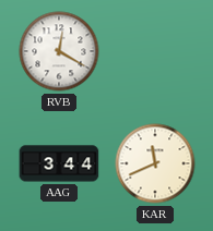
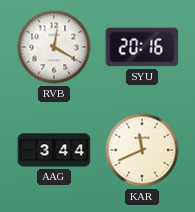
SYU: none -> 20:16 (142, 47)
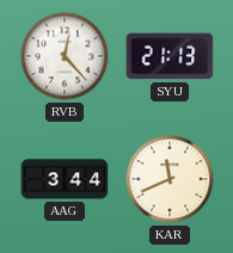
RVB: 12:20 -> 12:23 (65, 56)
SYU: 20:16 -> 21:13 (170, 56)
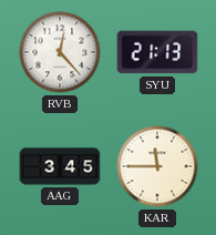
AAG: 3:44 -> 3:45 (60, 166)
KAR: 11:41 -> 11:45 (157, 166)
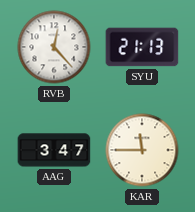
AAG: 3:45 -> 3:47 (54, 150)
